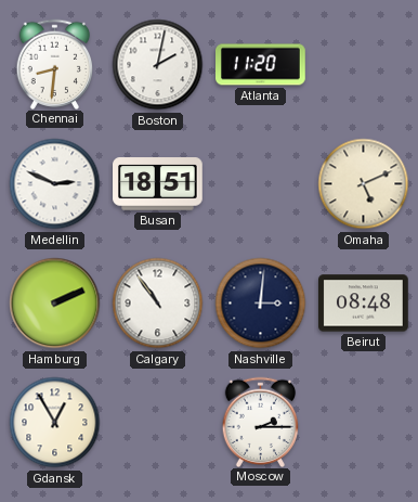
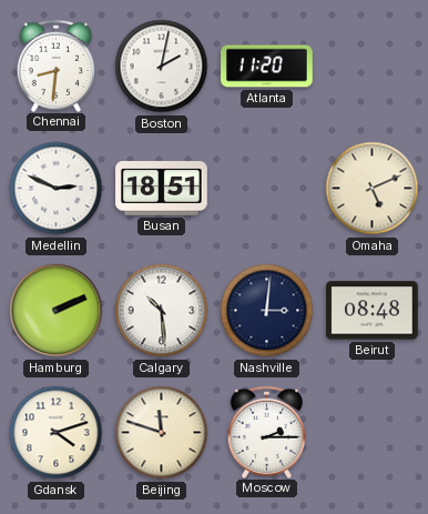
Calgary: 10:54 -> 10:29 (162, 311)
Gdansk: 12:55 -> 4:12 (57, 433)
Beijing: none -> 11:48 (162, 433)
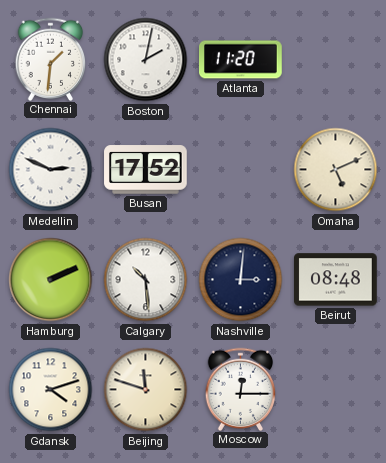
Chennai: 8:31 -> 1:31 (51, 59)
Busan: 18:51 -> 17:52 (146, 170)
Moscow: 2:15 -> 12:15 (241, 389)
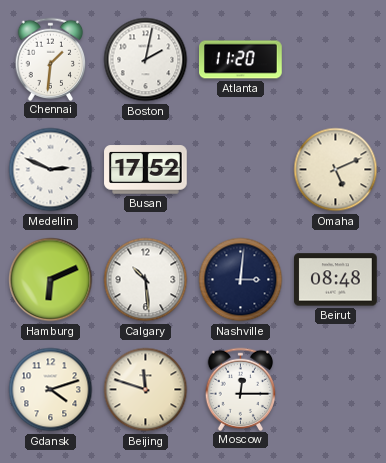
Hamburg: 2:11 -> 6:11 (51, 280)
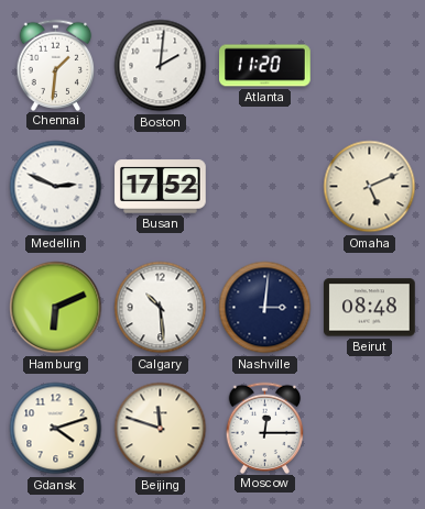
Boston: 2:02 -> 2:01 (161, 66)
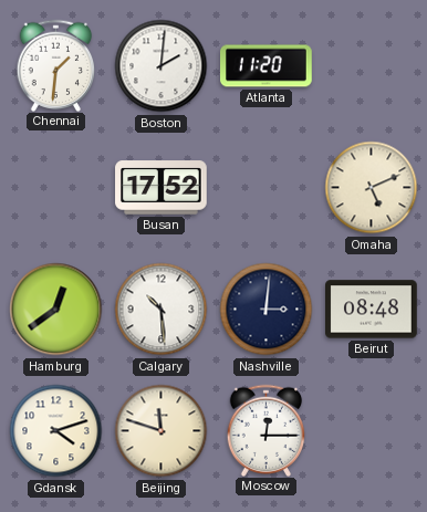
Medellin: 2:49 -> none (56, 187)
Hamburg: 6:11 -> 12:39 (56, 310)
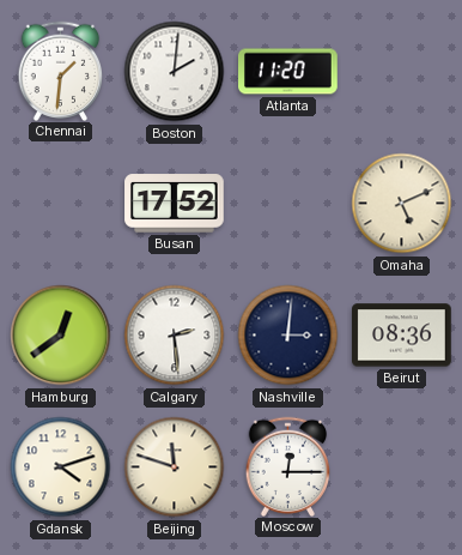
Calgary: 10:29 -> 2:29 (175, 336)
Beirut: 08:48 -> 08:36 (402, 336)
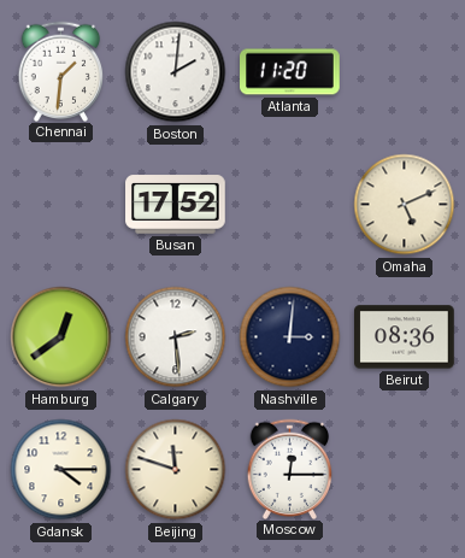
Gdansk: 4:12 -> 4:15 (61, 470)
